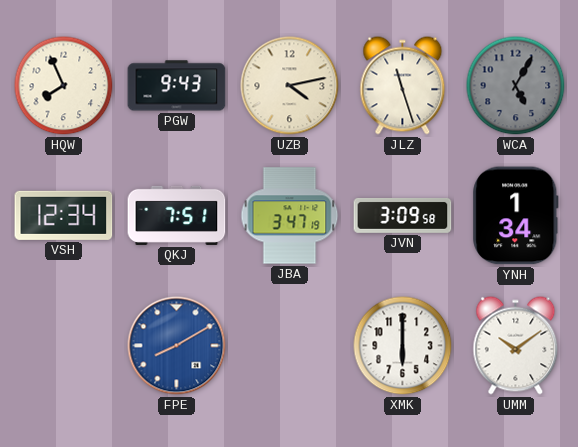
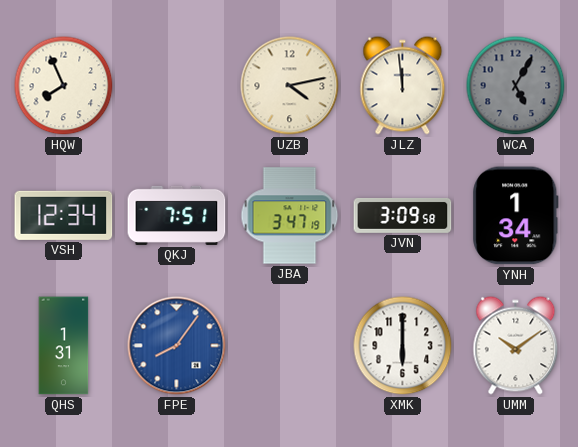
PGW: 9:43 -> none (177, 86)
JLZ: 11:27 -> 11:59 (403, 86)
QHS: none -> 1:31 (64, 346)
FPE: 8:10 -> 8:06 (177, 346)
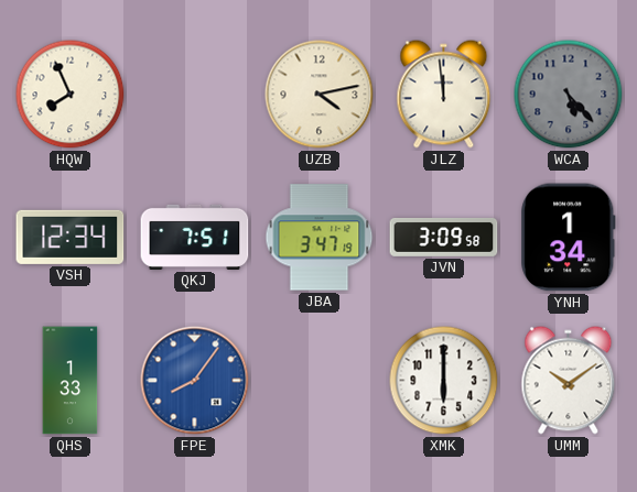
WCA: 5:05 -> 5:23 (569, 95)
QHS: 1:31 -> 1:33 (71, 381)
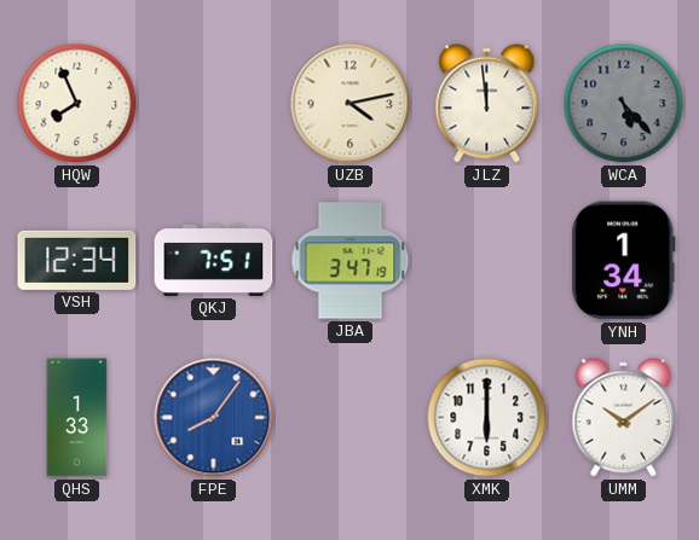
JVN: 3:09 -> none (444, 237)
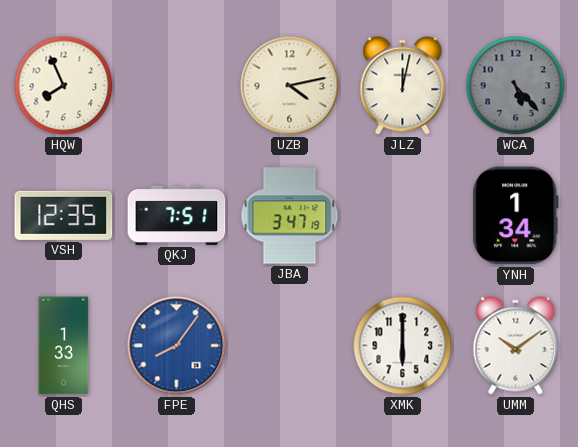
JLZ: 11:59 -> 12:02 (403, 86)
VSH: 12:34 -> 12:35 (64, 215)
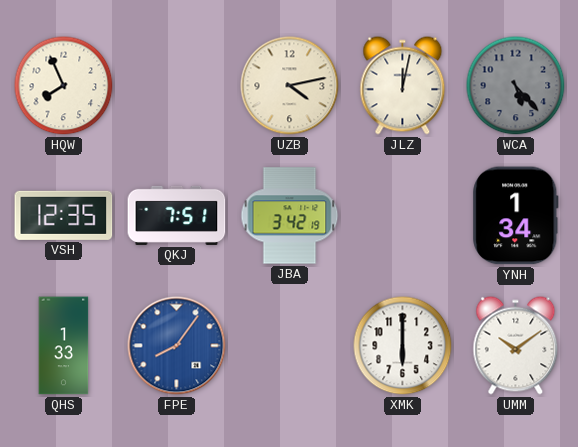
JBA: 3:47 -> 3:42 (290, 216)
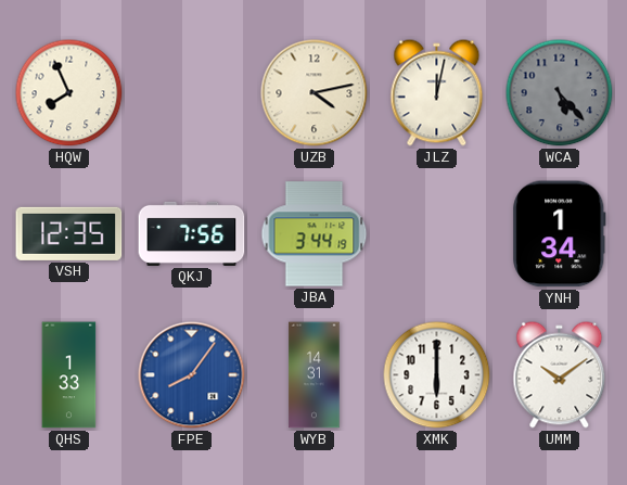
QKJ: 7:51 -> 7:56 (192, 233)
JBA: 3:42 -> 3:44 (315, 234)
WYB: none -> 14:31 (315, 375)
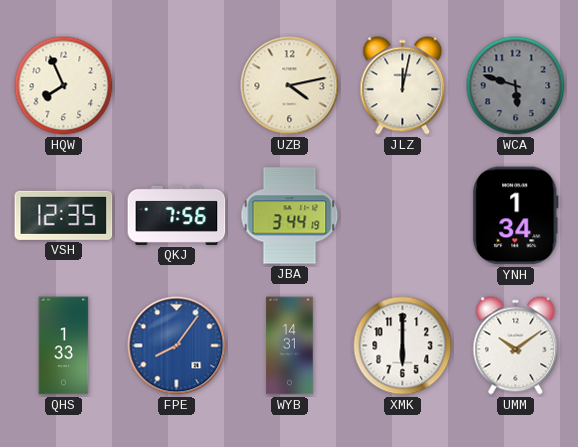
WCA: 5:23 -> 5:48 (516, 86)
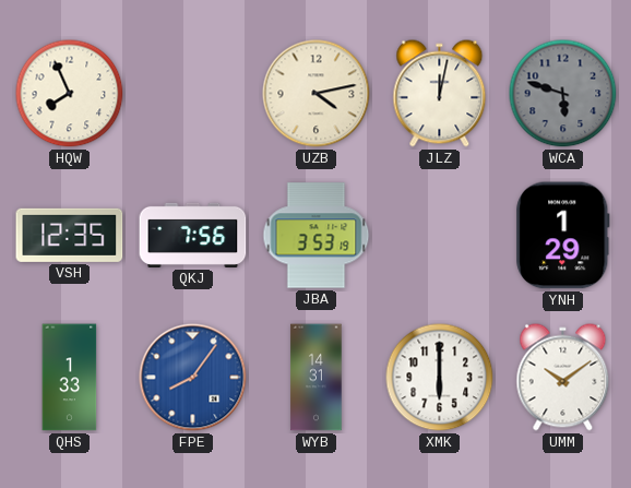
JBA: 3:44 -> 3:53 (317, 236)
YNH: 1:34 -> 1:29 (563, 236)
